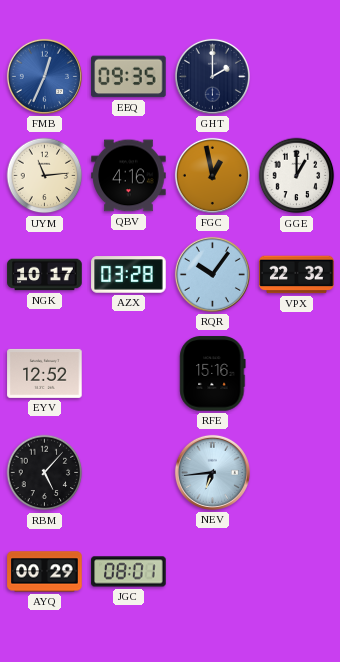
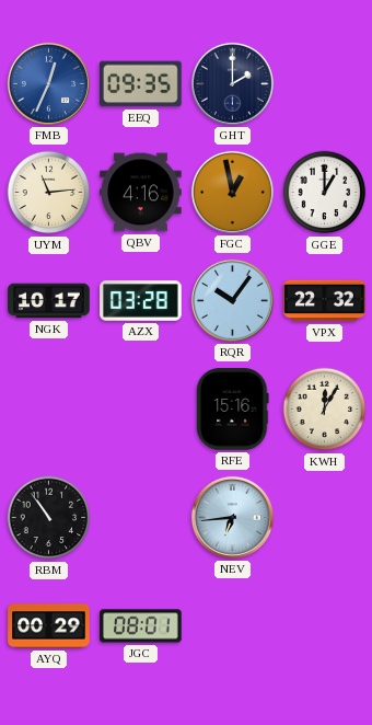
EYV: 12:52 -> none (45, 373)
KWH: none -> 12:05 (325, 410)
RBM: 5:07 -> 10:54 (49, 518)
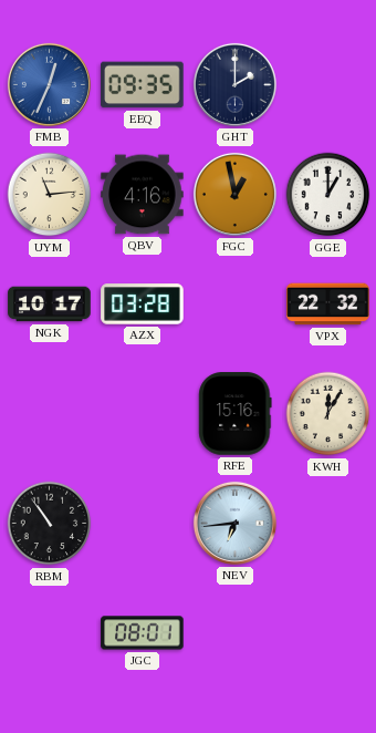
RQR: 10:06 -> none (232, 300)
AYQ: 00:29 -> none (49, 626)
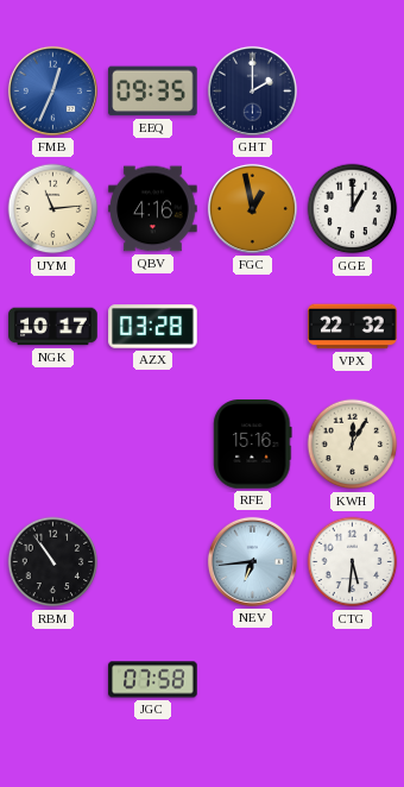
CTG: none -> 5:31 (353, 562)
JGC: 08:01 -> 07:58 (153, 680)
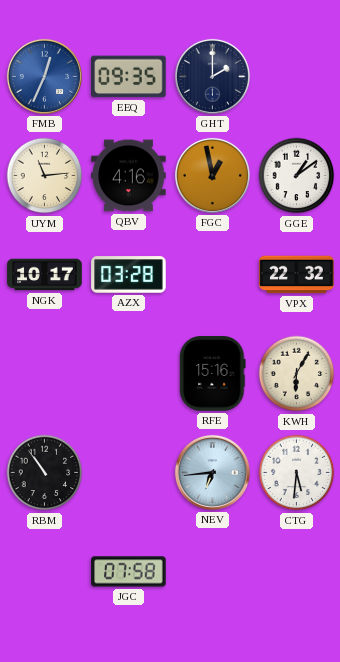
GGE: 1:00 -> 1:09 (297, 176)
KWH: 12:05 -> 6:05 (297, 374)
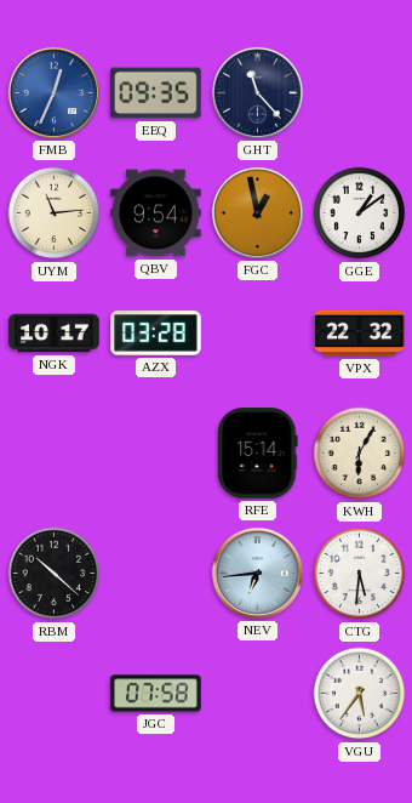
GHT: 2:00 -> 11:23 (257, 92)
QBV: 4:16 -> 9:54 (156, 213)
RFE: 15:16 -> 15:14 (258, 454)
RBM: 10:54 -> 10:22 (55, 574)
VGU: none -> 5:36 (360, 694)
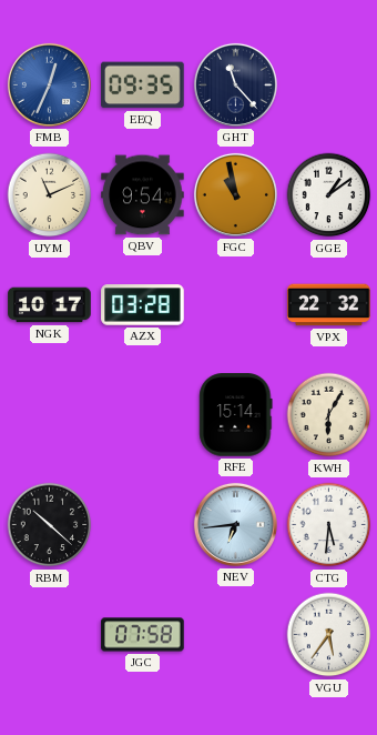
UYM: 11:14 -> 11:11 (50, 195)
FGC: 12:58 -> 10:58 (235, 194)
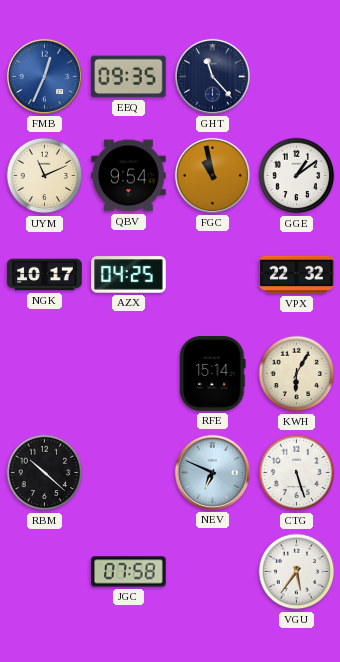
AZX: 03:28 -> 04:25 (129, 275)
NEV: 6:44 -> 6:49 (212, 472)
CTG: 5:31 -> 5:27 (297, 473)
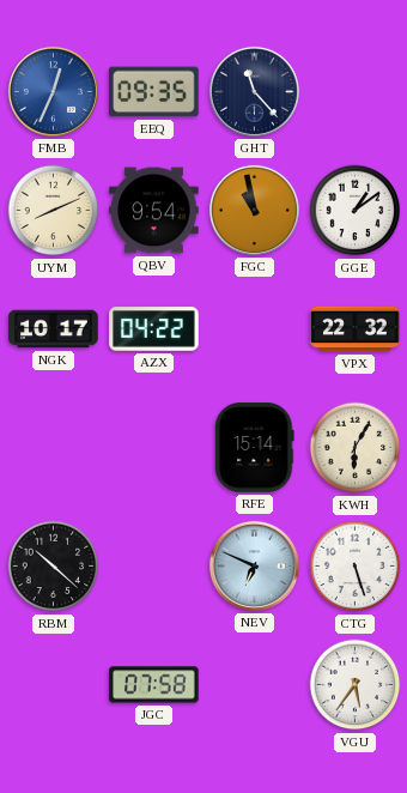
UYM: 11:11 -> 8:11 (54, 211)
AZX: 04:25 -> 04:22 (154, 329)
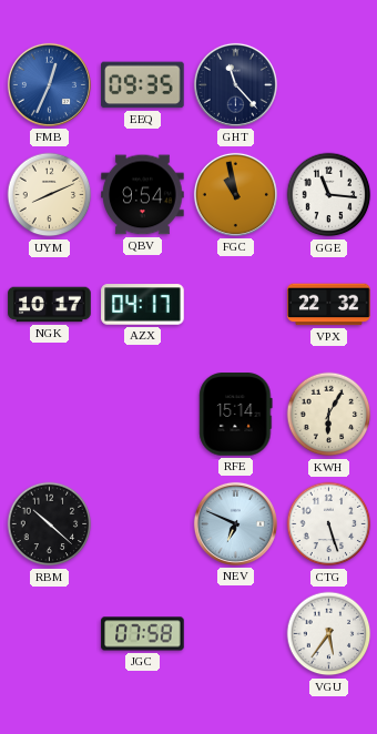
GGE: 1:09 -> 11:16 (329, 195)
AZX: 04:22 -> 04:17 (143, 305)
